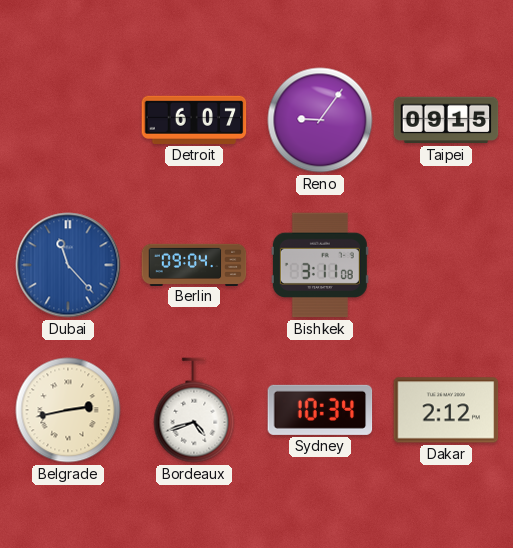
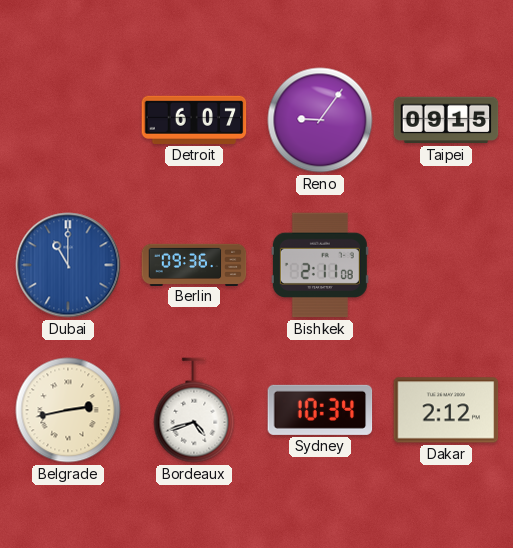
Dubai: 11:23 -> 11:00 (68, 265)
Berlin: 09:04 -> 09:36 (194, 264)
Bishkek: 3:11 -> 2:11 (320, 265)
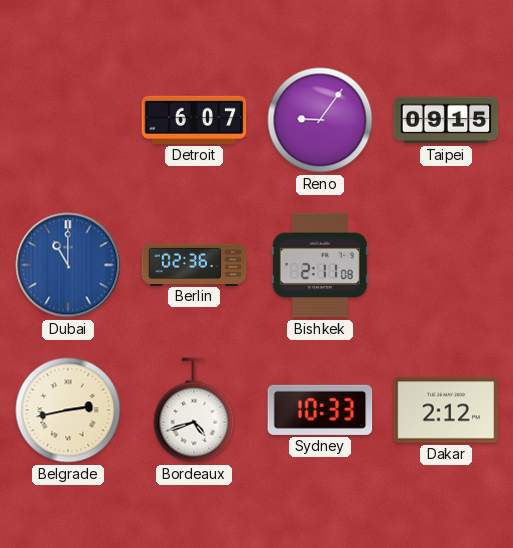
Berlin: 09:36 -> 02:36 (194, 264)
Sydney: 10:34 -> 10:33 (320, 410)
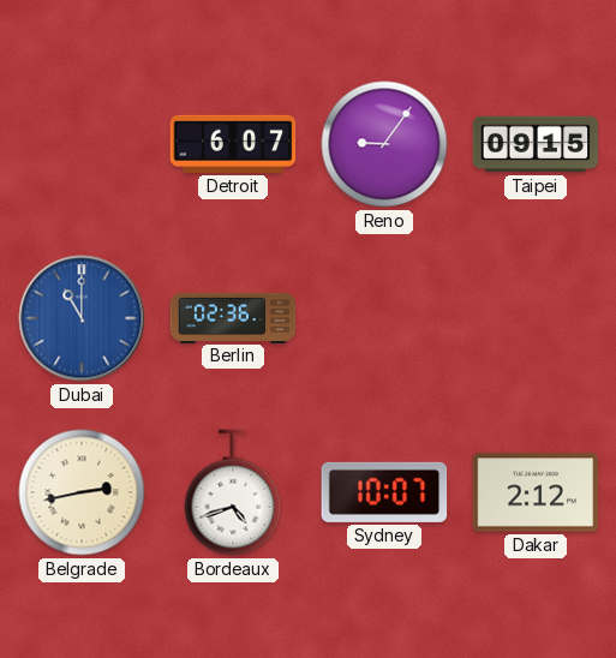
Bishkek: 2:11 -> none (320, 265)
Sydney: 10:33 -> 10:07 (384, 492)
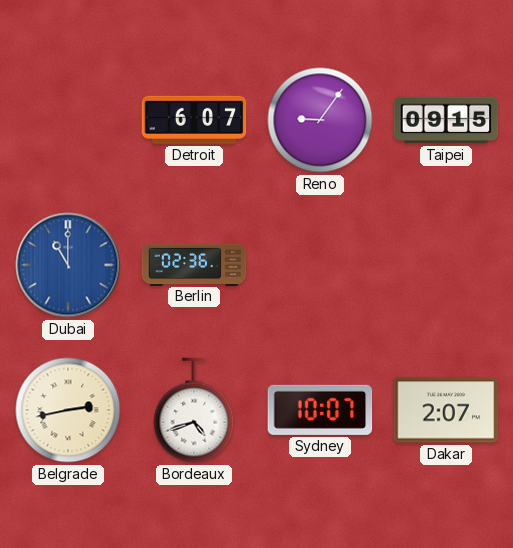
Dakar: 2:12 -> 2:07 (446, 410)
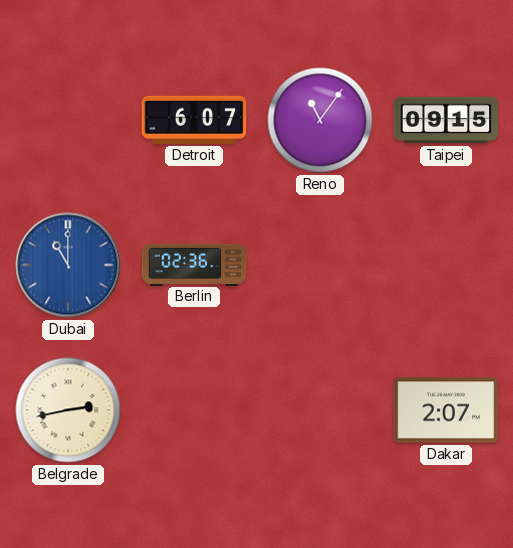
Reno: 9:06 -> 11:06 (320, 120)
Bordeaux: 4:42 -> none (194, 410)
Sydney: 10:07 -> none (320, 410)
